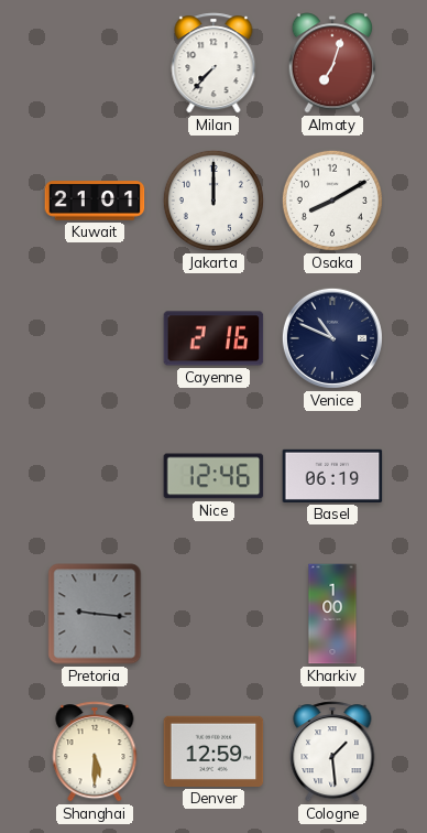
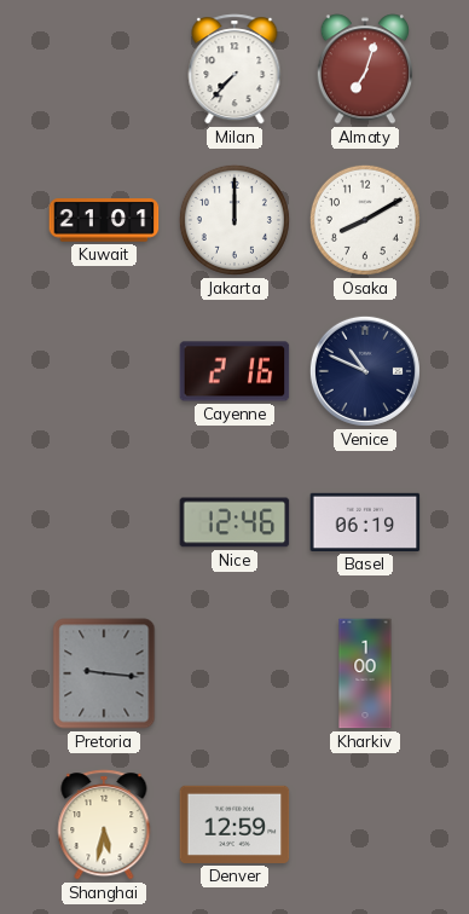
Shanghai: 5:30 -> 5:32 (104, 825)
Cologne: 1:29 -> none (332, 751)
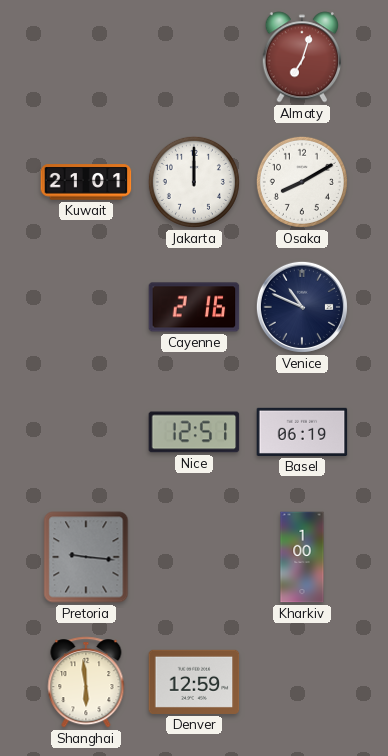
Milan: 7:37 -> none (234, 69)
Nice: 12:46 -> 12:51 (194, 432)
Shanghai: 5:32 -> 5:59 (86, 682)
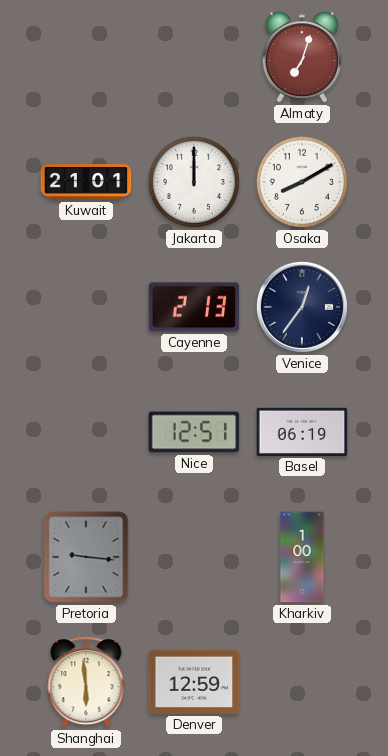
Cayenne: 2:16 -> 2:13 (194, 307)
Venice: 10:49 -> 12:36 (302, 307)
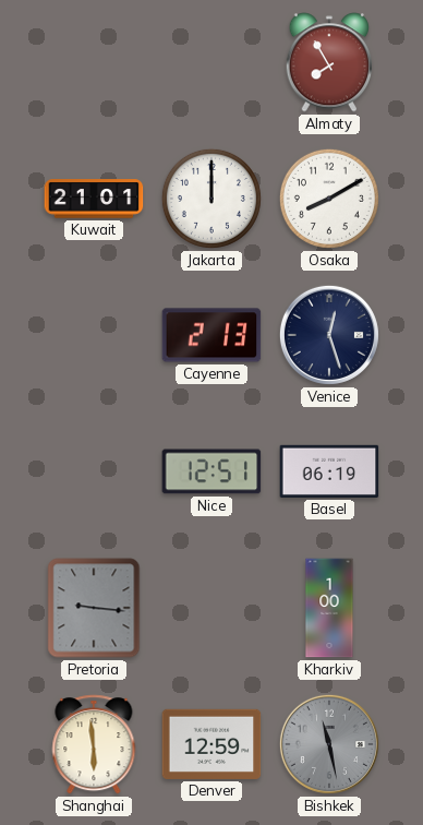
Almaty: 7:03 -> 7:55 (329, 62)
Venice: 12:36 -> 12:27 (329, 335)
Bishkek: none -> 11:28 (329, 744)
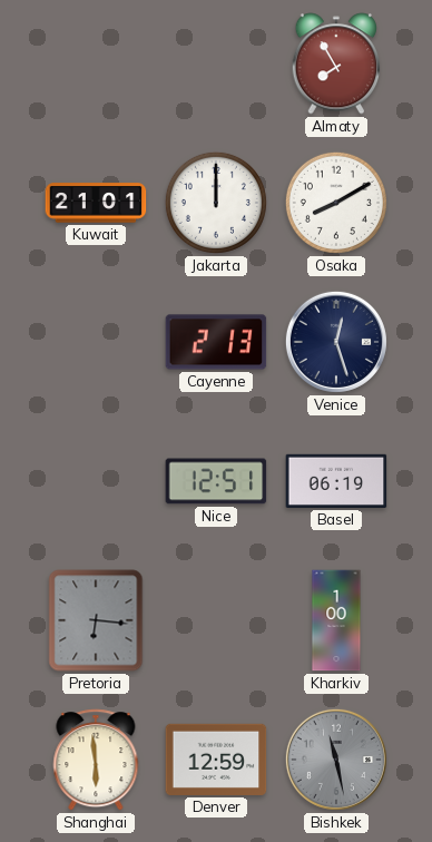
Pretoria: 9:16 -> 6:16 (96, 620)
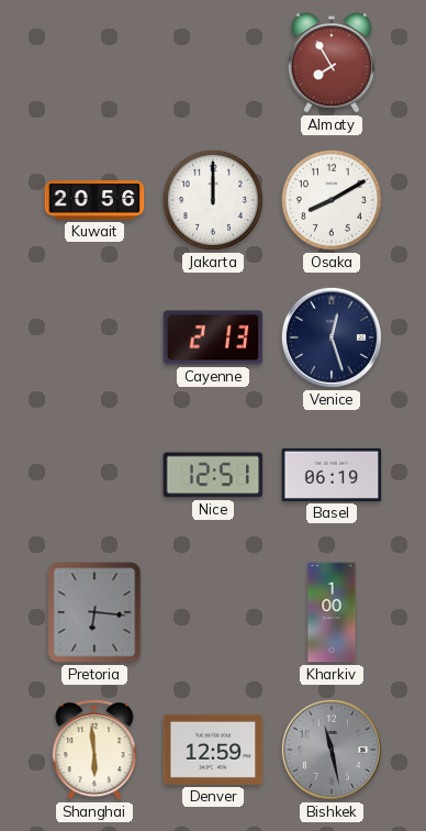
Kuwait: 21:01 -> 20:56 (94, 200)
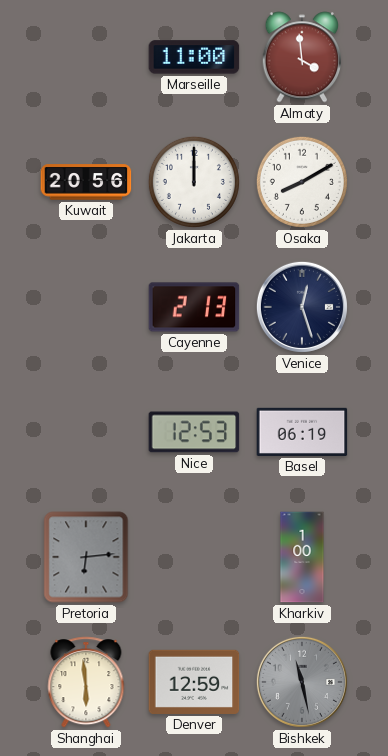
Marseille: none -> 11:00 (194, 57)
Almaty: 7:55 -> 3:59 (302, 57)
Nice: 12:51 -> 12:53 (194, 432)
Pretoria: 6:16 -> 6:14 (86, 557)
